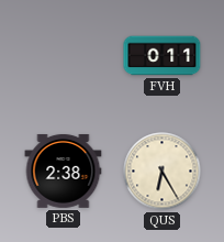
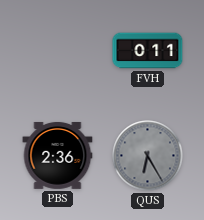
PBS: 2:38 -> 2:36 (58, 155)
QUS dial: cream -> grey (148, 156)
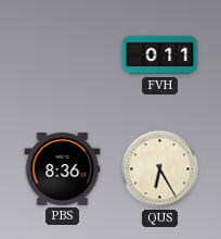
PBS: 2:36 -> 8:36 (63, 168)
QUS dial: grey -> cream (160, 169)
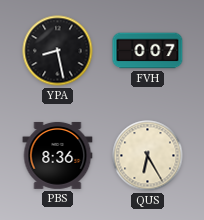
YPA: none -> 8:28 (58, 51)
FVH: 0:11 -> 0:07 (148, 51)
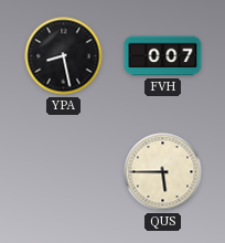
PBS: 8:36 -> none (58, 155)
QUS: 6:25 -> 5:45 (163, 172)
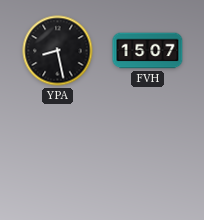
FVH: 0:07 -> 15:07 (148, 51)
QUS: 5:45 -> none (163, 172)
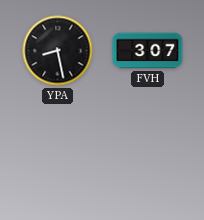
FVH: 15:07 -> 3:07 (148, 51)
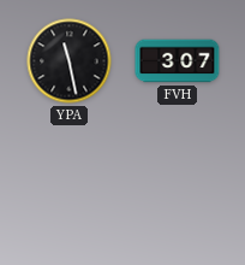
YPA: 8:28 -> 11:28 (70, 61)
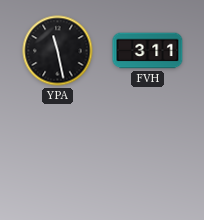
FVH: 3:07 -> 3:11 (148, 51)
